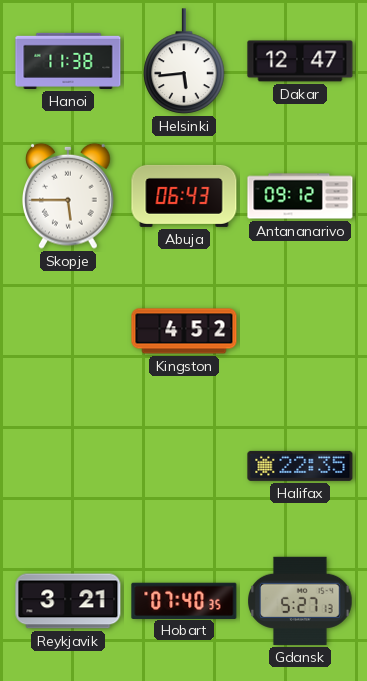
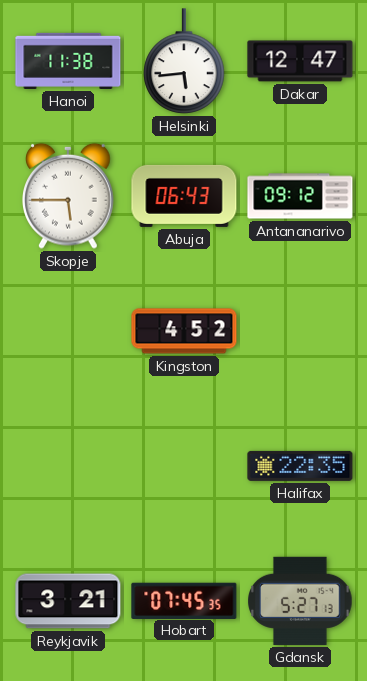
Hobart: 07:40 -> 07:45 (184, 600)
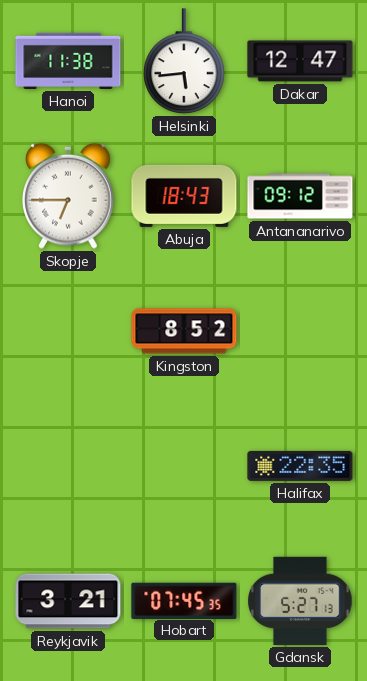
Skopje: 5:45 -> 6:45 (68, 196)
Abuja: 06:43 -> 18:43 (184, 196)
Kingston: 4:52 -> 8:52 (184, 331)
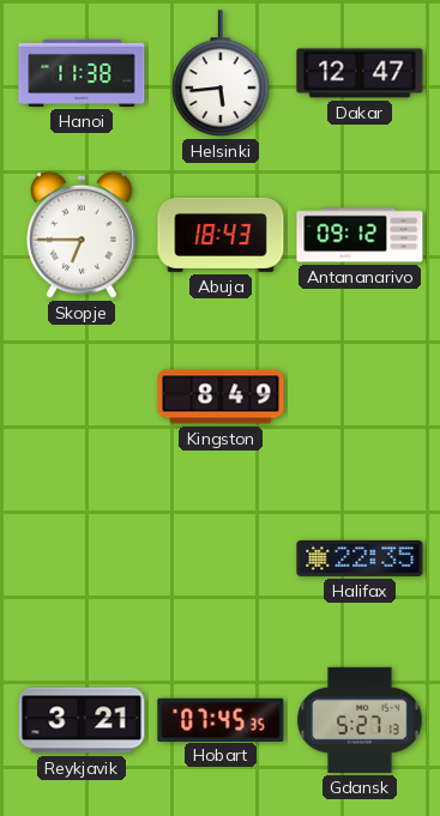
Kingston: 8:52 -> 8:49 (221, 397)
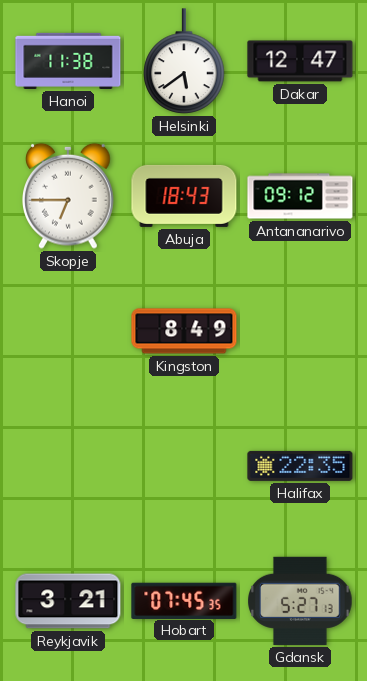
Helsinki: 5:44 -> 5:39 (184, 61)
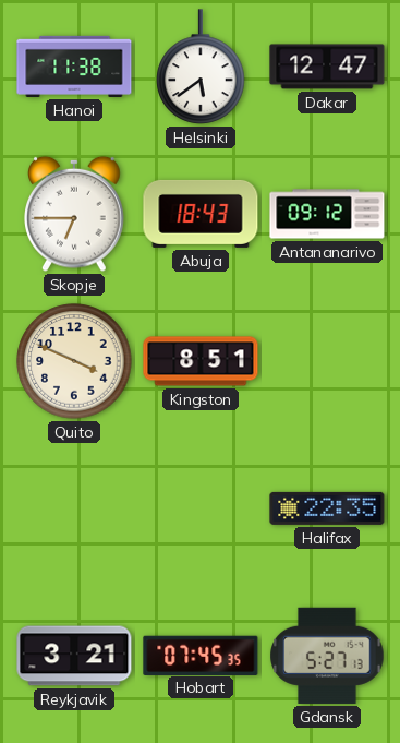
Quito: none -> 3:49 (74, 361)
Kingston: 8:49 -> 8:51 (201, 361)
